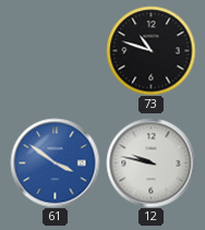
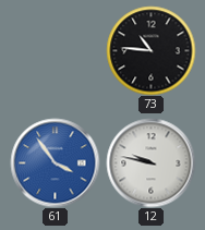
73: 10:48 -> 10:46 (150, 50)
61: 3:51 -> 3:54 (55, 162)
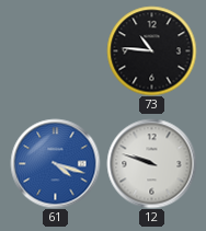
61: 3:54 -> 4:18 (55, 163)
12: 9:47 -> 9:48 (151, 163)
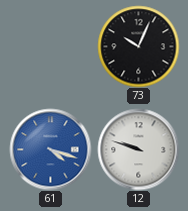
73: 10:46 -> 10:04 (138, 46)
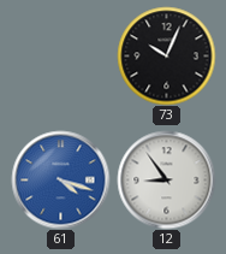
12: 9:48 -> 8:54 (166, 179)
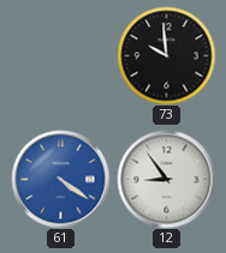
73: 10:04 -> 9:59 (166, 55)
61: 4:18 -> 4:21 (60, 179)
